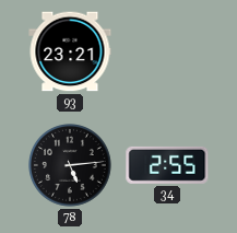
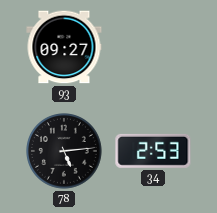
93: 23:21 -> 09:27 (64, 47)
34: 2:55 -> 2:53 (153, 151)
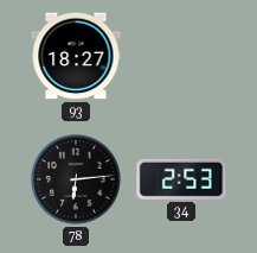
93: 09:27 -> 18:27 (76, 56)
78: 5:14 -> 6:14 (77, 181)
